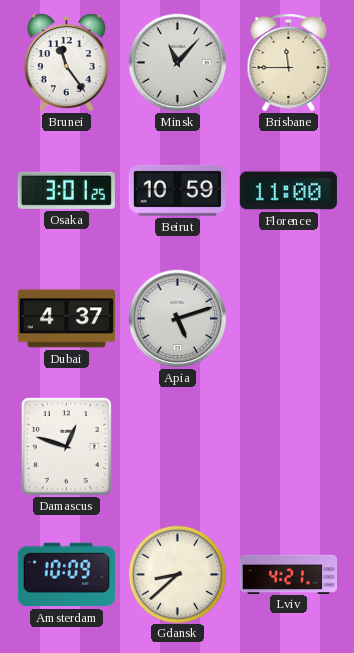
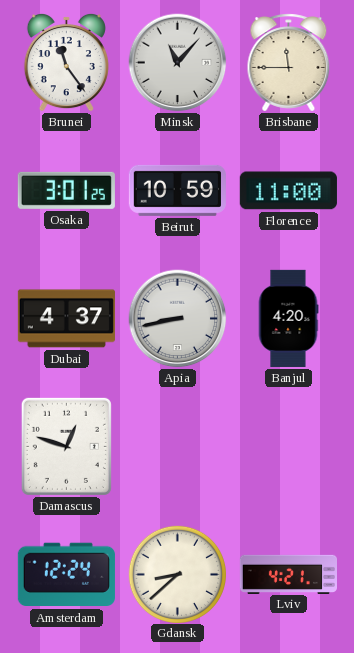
Apia: 5:12 -> 8:43 (178, 319)
Banjul: none -> 4:20 (288, 318)
Amsterdam: 10:09 -> 12:24 (66, 575)
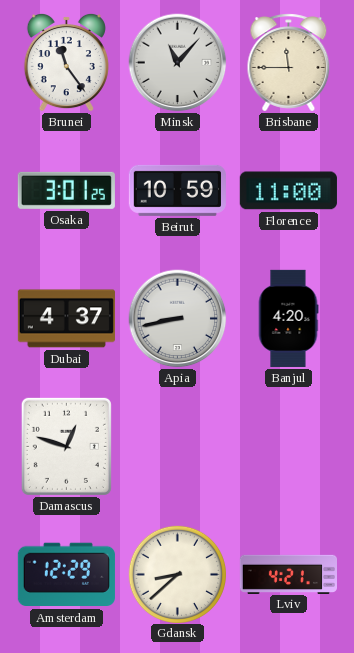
Amsterdam: 12:24 -> 12:29 (66, 575)
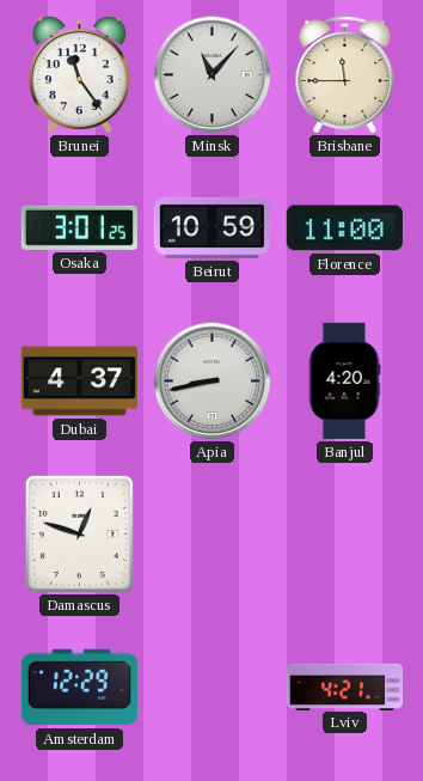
Gdansk: 8:38 -> none (177, 574)
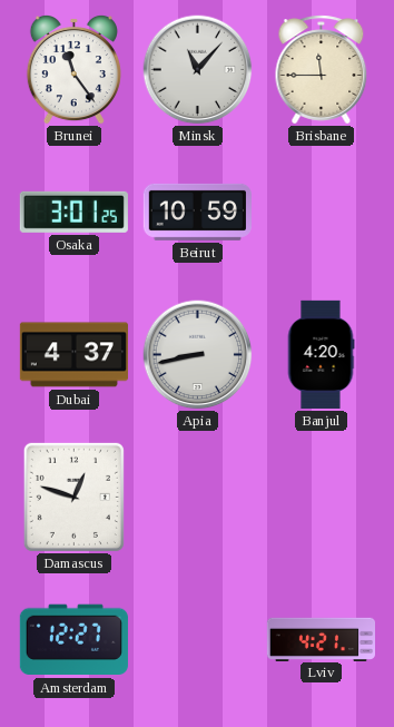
Florence: 11:00 -> none (344, 228)
Amsterdam: 12:29 -> 12:27 (73, 640)
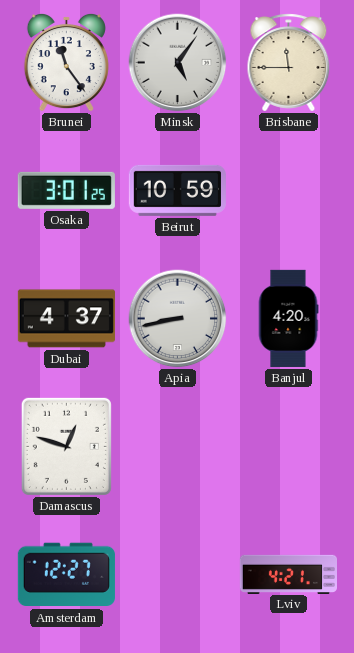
Minsk: 11:07 -> 5:06 (178, 63)
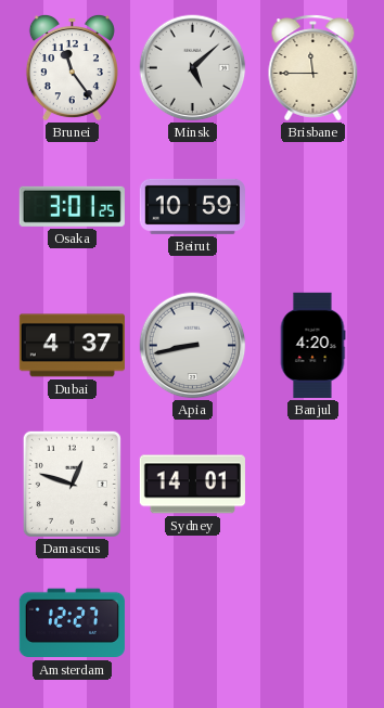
Minsk: 5:06 -> 5:08 (193, 68)
Sydney: none -> 14:01 (192, 485)
Lviv: 4:21 -> none (288, 574)
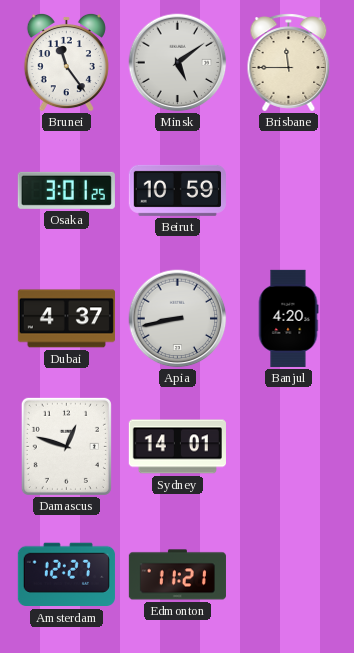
Minsk: 5:08 -> 5:09 (178, 63)
Edmonton: none -> 11:21 (177, 575)
